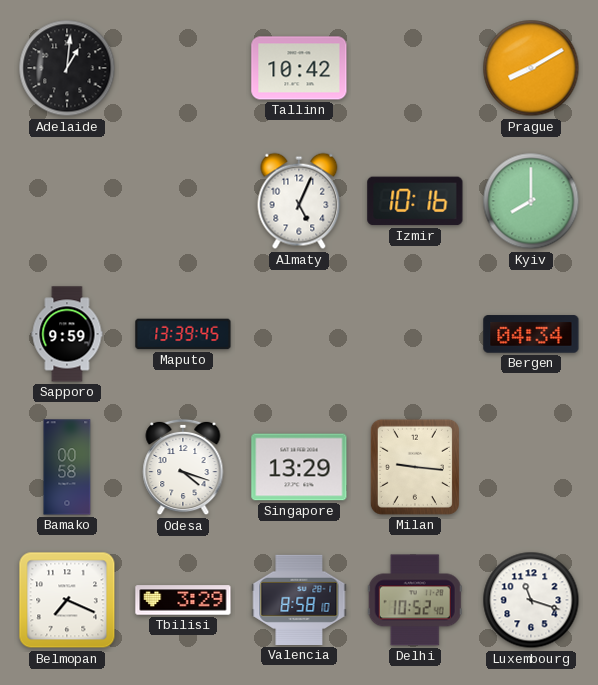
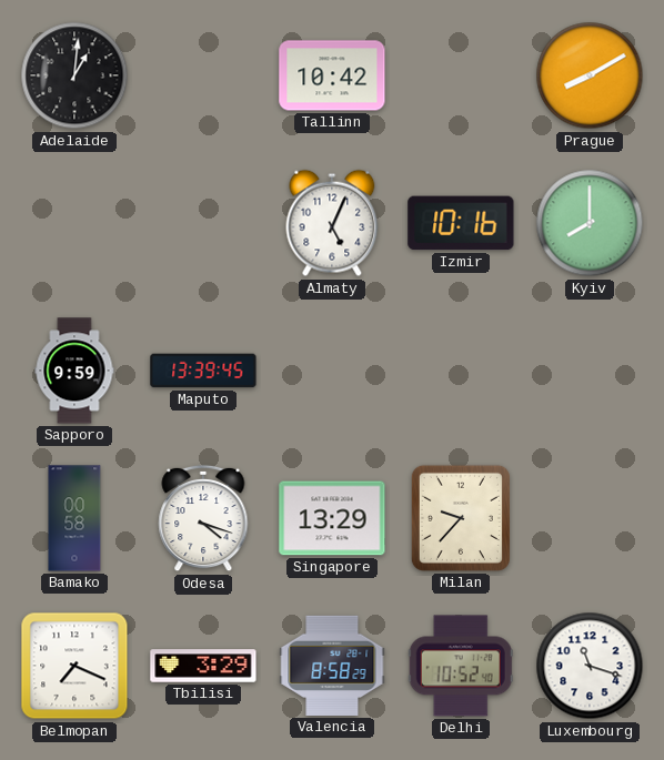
Bergen: 04:34 -> none (531, 334)
Milan: 9:16 -> 9:37 (461, 518)
Valencia: 8:58:10 -> 8:58:29 (332, 666)
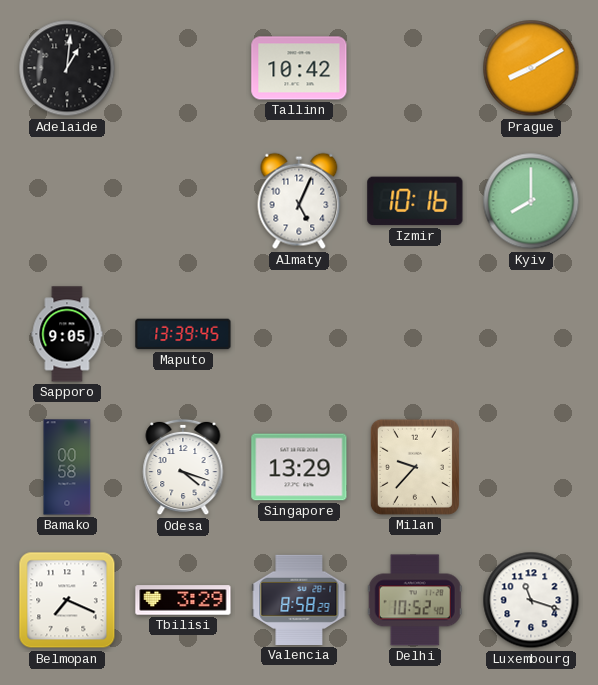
Sapporo: 9:59 -> 9:05 (67, 334)
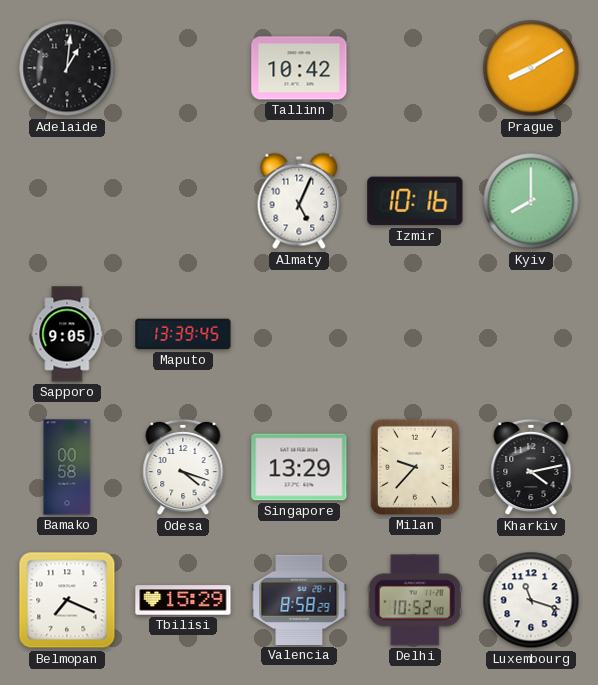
Kharkiv: none -> 4:13 (531, 467)
Tbilisi: 3:29 -> 15:29 (183, 600)
